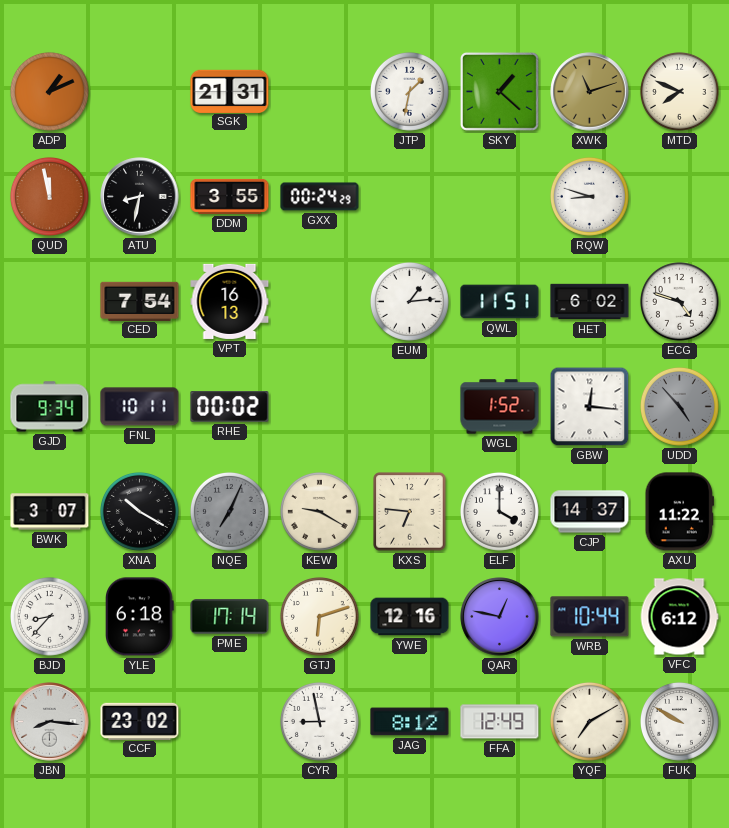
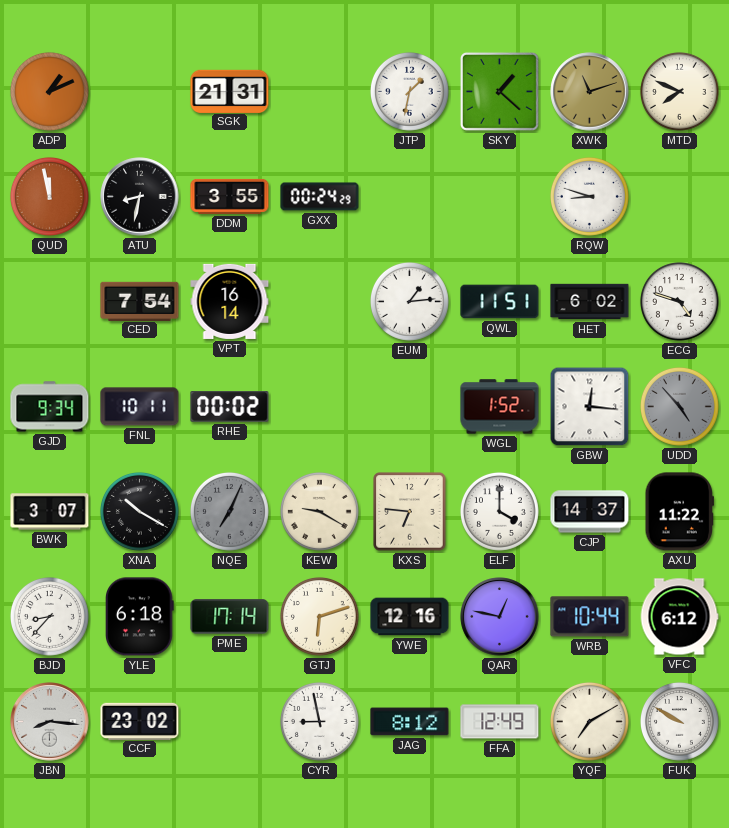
VPT: 16:13 -> 16:14 (230, 301)
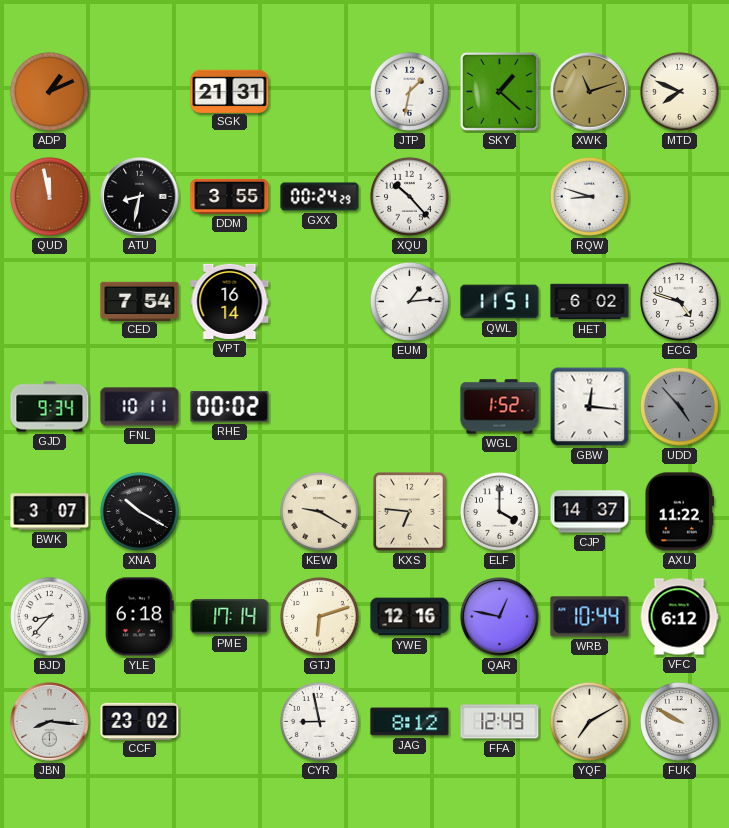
XQU: none -> 10:23 (409, 196)
NQE: 7:04 -> none (229, 511)
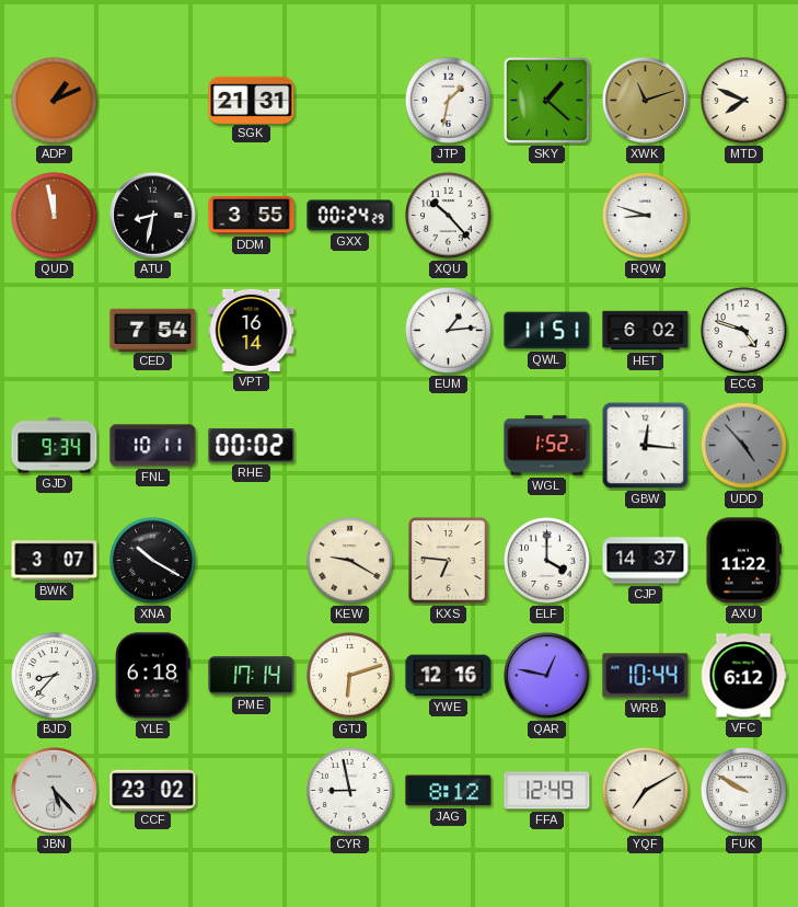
JBN: 8:16 -> 5:23 (55, 791)
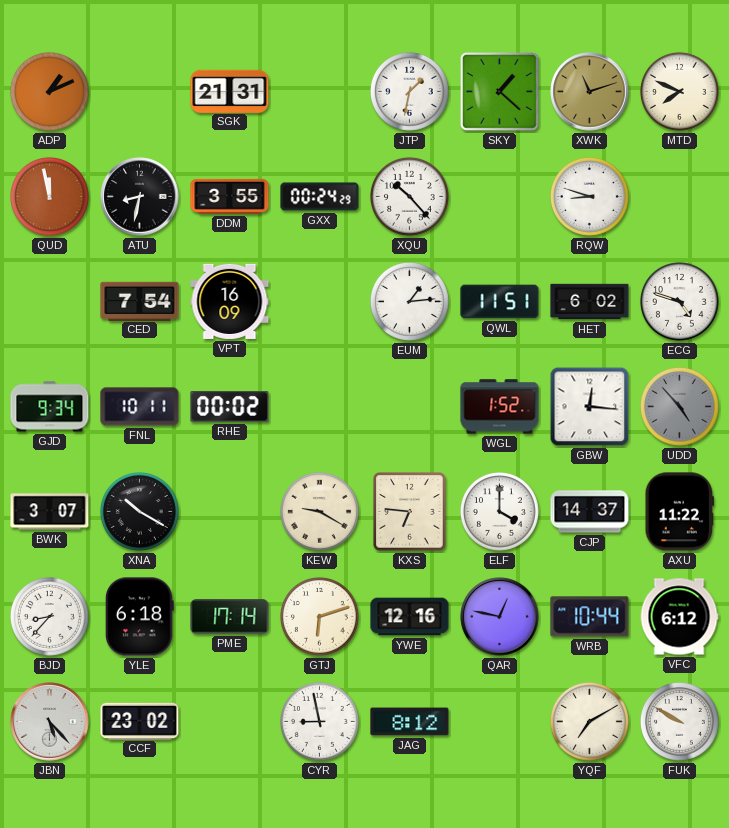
VPT: 16:14 -> 16:09 (230, 301)
FFA: 12:49 -> none (547, 791)
